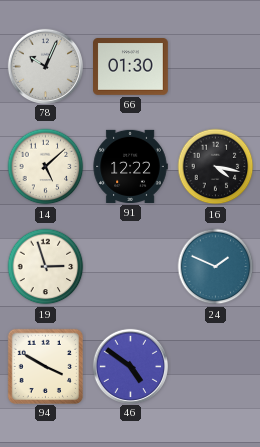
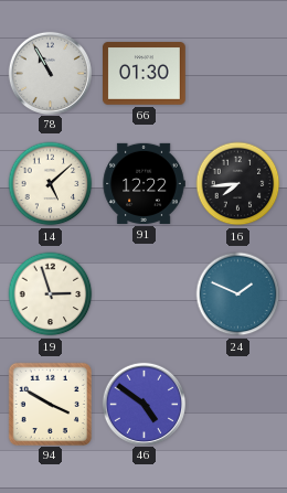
78: 10:04 -> 10:55 (50, 73)
16: 4:17 -> 7:44 (238, 184)
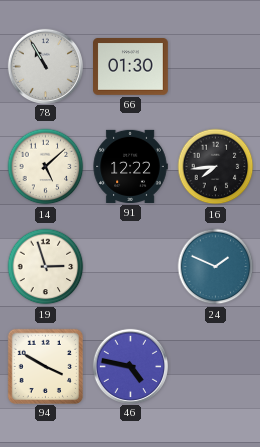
46: 4:51 -> 4:47 (130, 366)
